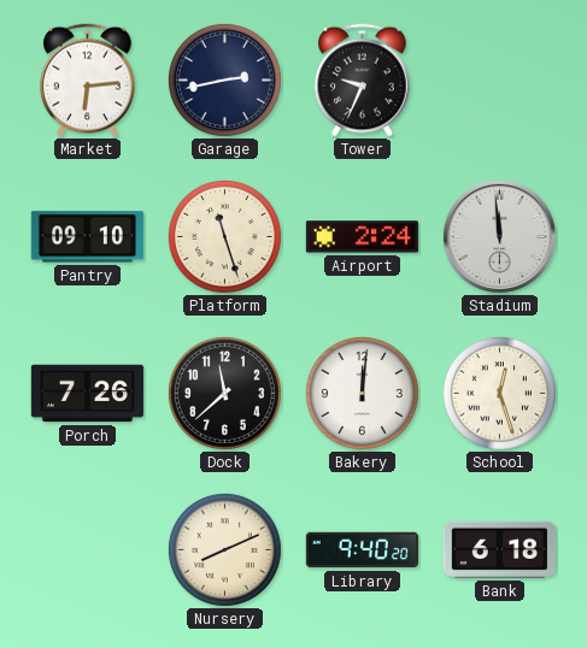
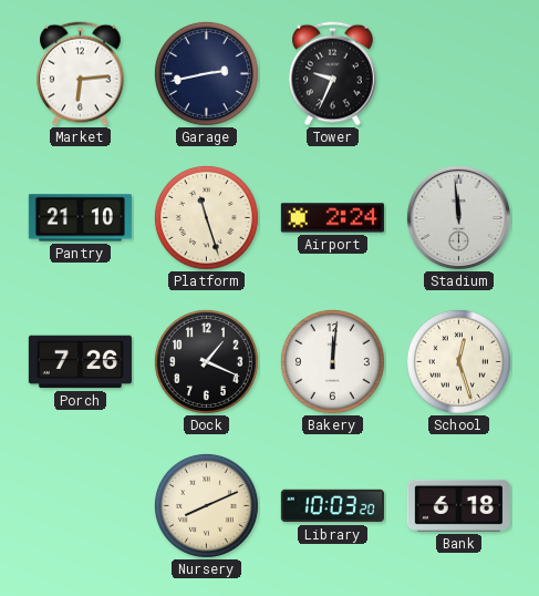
Pantry: 09:10 -> 21:10 (80, 218)
Dock: 11:38 -> 1:19 (206, 361)
Library: 9:40 -> 10:03 (332, 506)
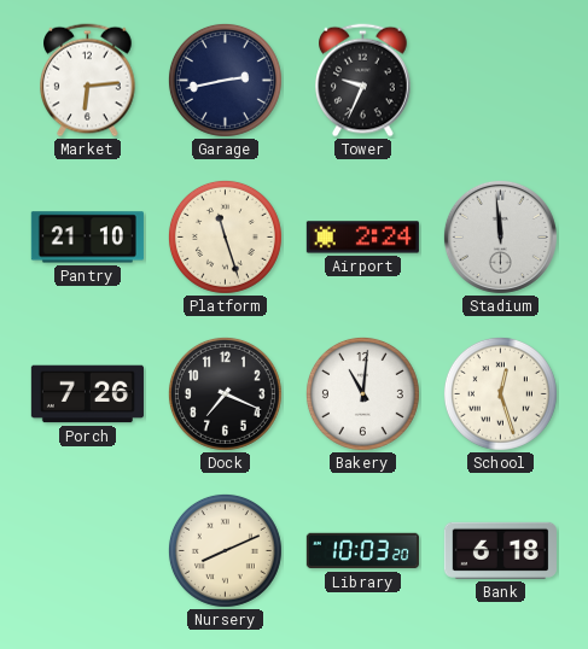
Dock: 1:19 -> 7:19 (225, 393)
Bakery: 12:01 -> 11:01 (362, 393)
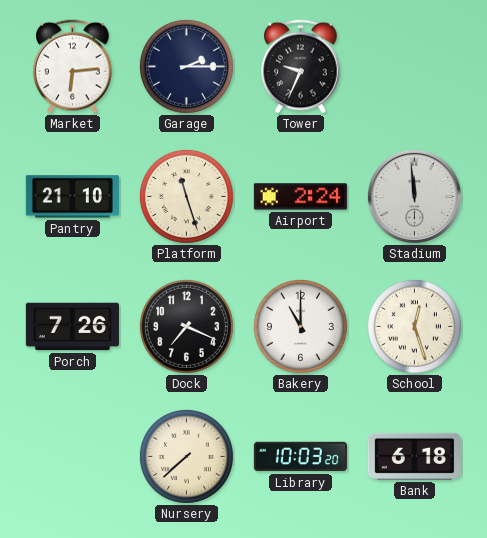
Garage: 2:43 -> 2:15 (186, 66)
Bakery: 11:01 -> 11:00 (300, 326)
Nursery: 8:11 -> 7:38 (186, 456)
